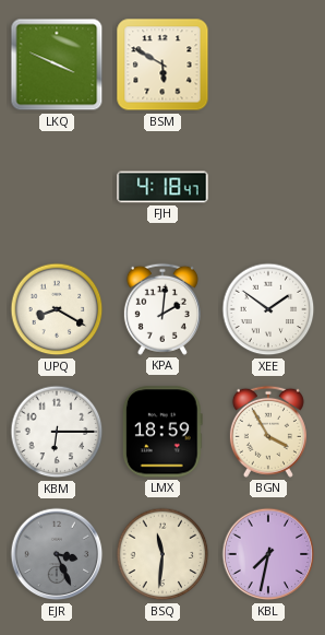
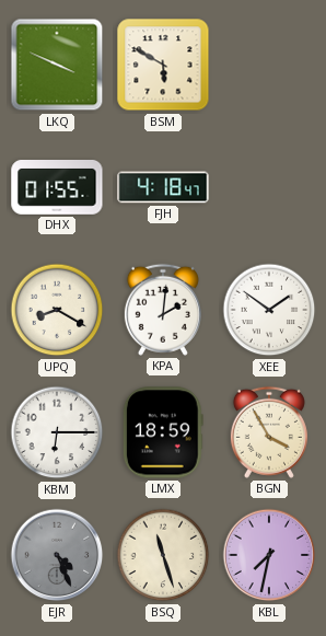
DHX: none -> 01:55 (57, 188)
EJR: 3:26 -> 4:26 (57, 555)
BSQ: 11:31 -> 11:27 (163, 555)
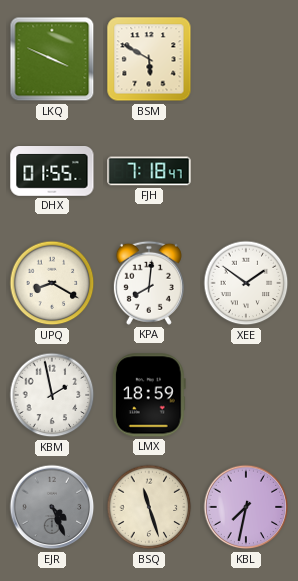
FJH: 4:18 -> 7:18 (149, 171)
KPA: 2:01 -> 8:01 (149, 283)
KBM: 6:15 -> 1:58 (52, 395)
BGN: 3:55 -> none (269, 432)
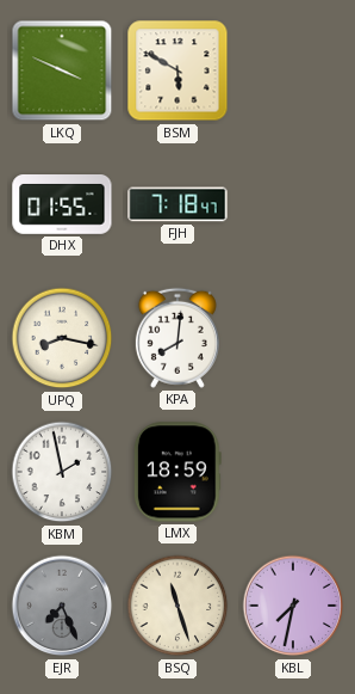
UPQ: 8:20 -> 8:17 (62, 338)
XEE: 1:51 -> none (246, 283)
EJR: 4:26 -> 7:26 (62, 606)
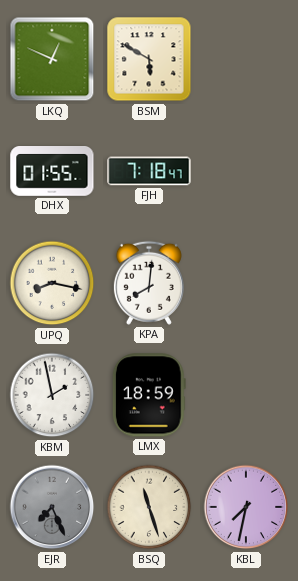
LKQ: 3:49 -> 12:49 (52, 59)
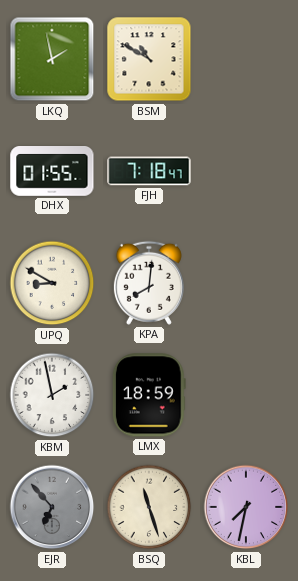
LKQ: 12:49 -> 1:58 (52, 59)
BSM: 5:50 -> 10:50 (149, 59)
UPQ: 8:17 -> 8:50 (52, 283)
EJR: 7:26 -> 6:53 (52, 507)
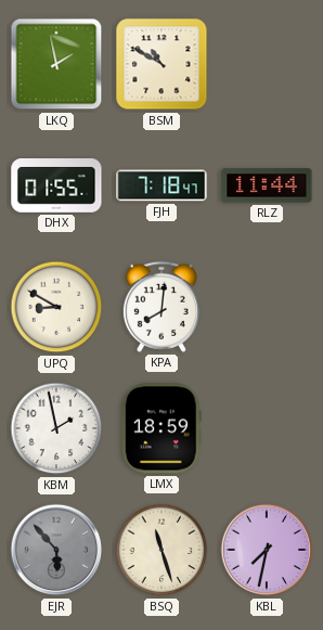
RLZ: none -> 11:44 (267, 185)
EJR: 6:53 -> 5:53 (56, 550)
